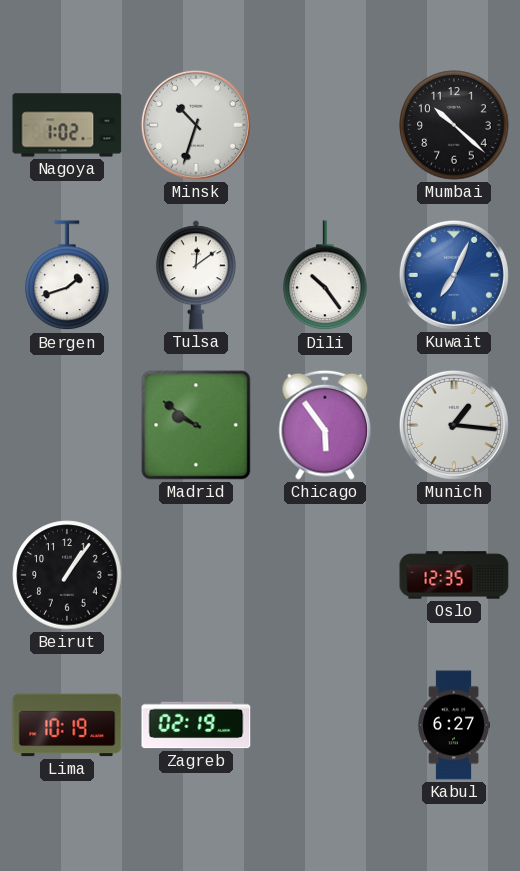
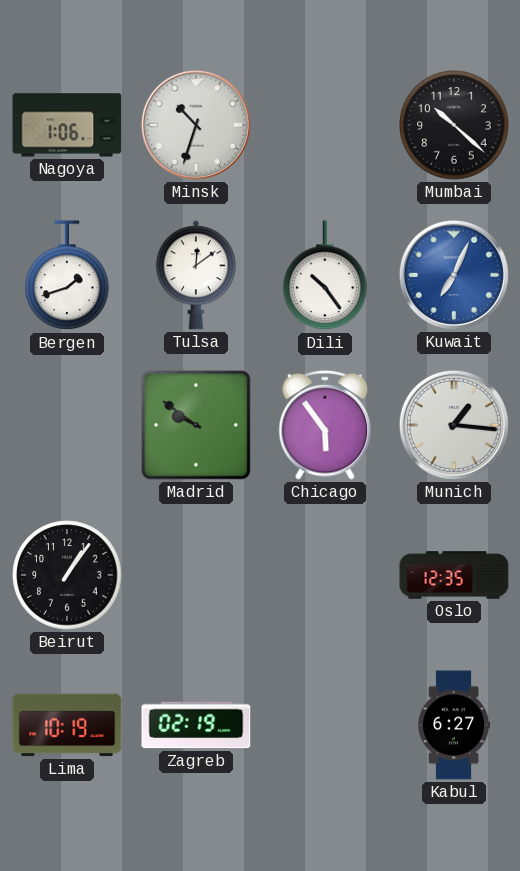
Nagoya: 1:02 -> 1:06 (67, 125)
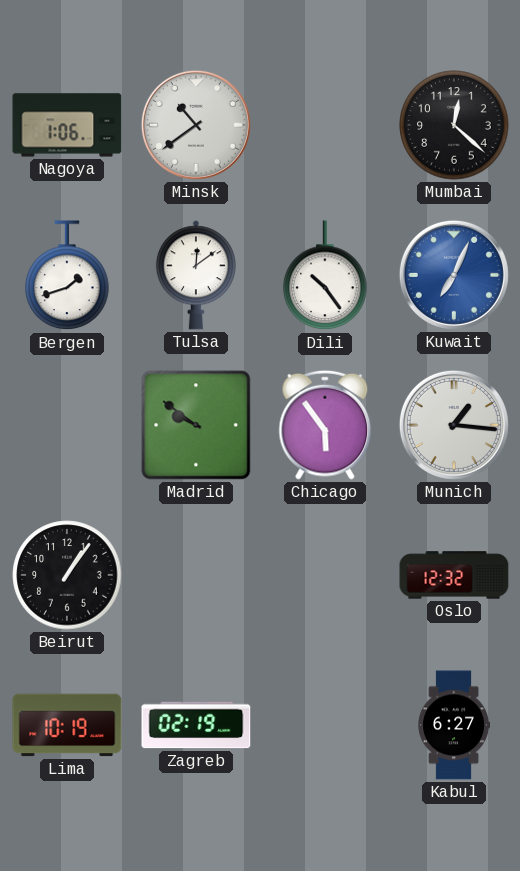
Minsk: 10:33 -> 10:39 (196, 125)
Mumbai: 10:22 -> 12:22 (454, 125)
Oslo: 12:35 -> 12:32 (454, 575)
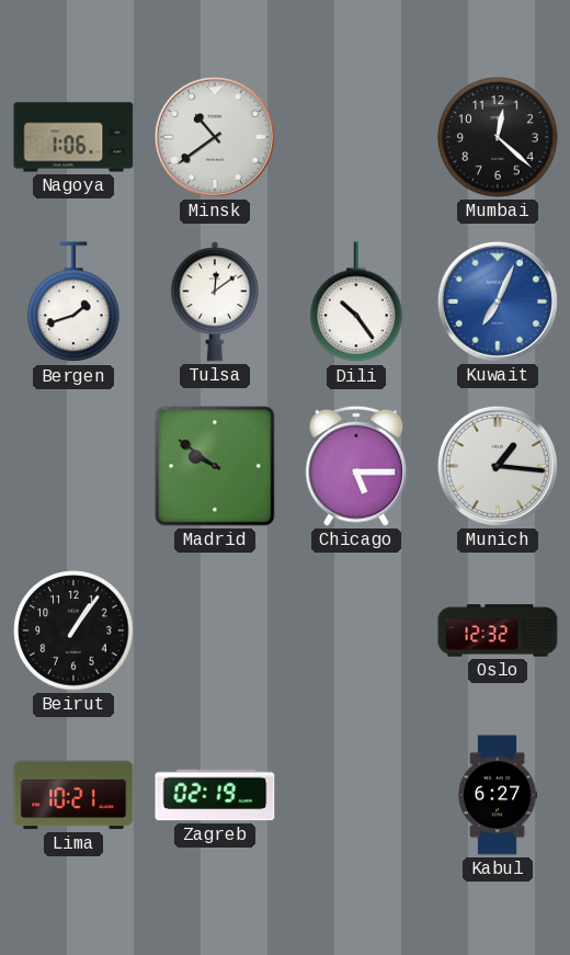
Chicago: 5:54 -> 5:15 (356, 466)
Lima: 10:19 -> 10:21 (73, 795)
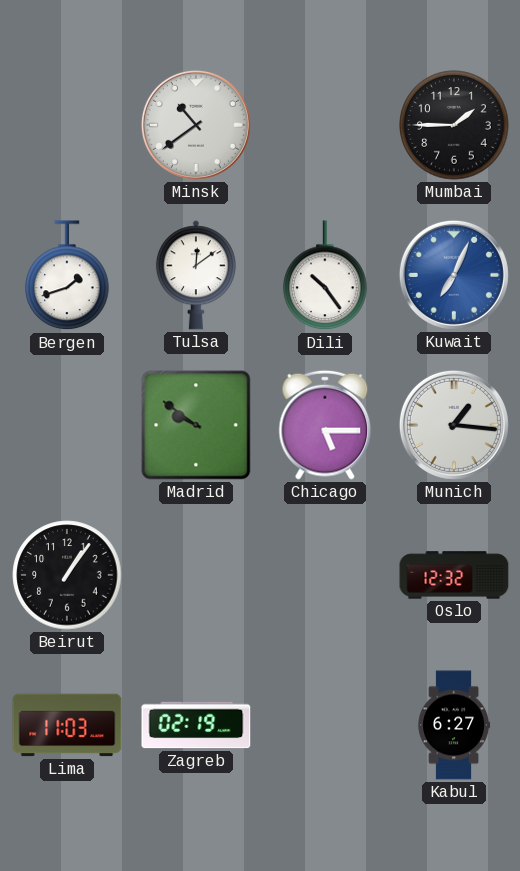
Nagoya: 1:06 -> none (73, 137)
Mumbai: 12:22 -> 1:45 (454, 125)
Lima: 10:21 -> 11:03 (67, 725)
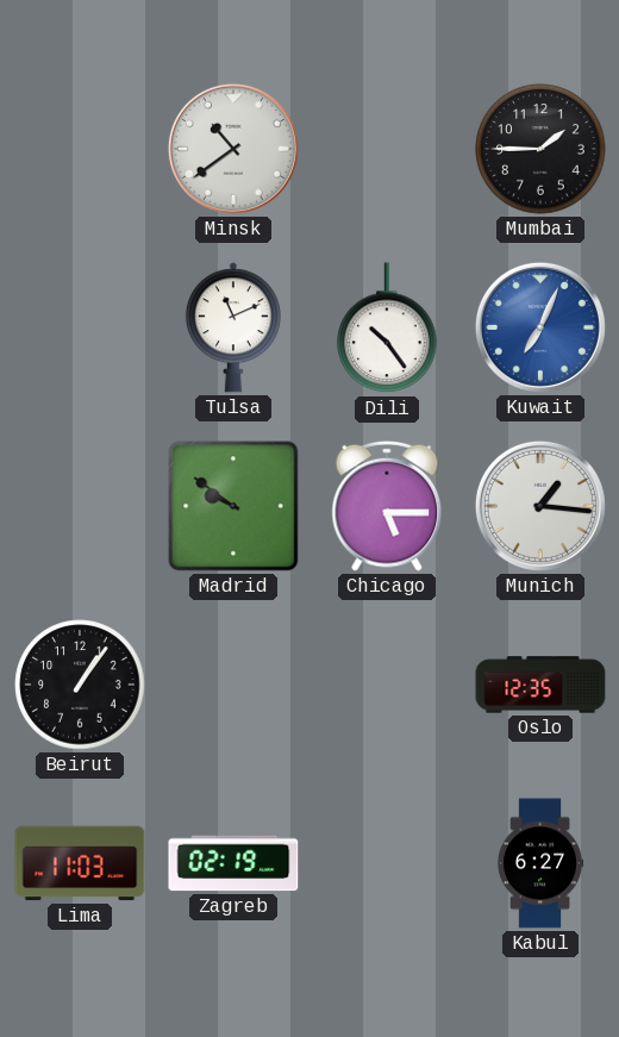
Bergen: 1:42 -> none (67, 276)
Tulsa: 12:09 -> 11:11 (233, 327)
Oslo: 12:32 -> 12:35 (540, 685)
